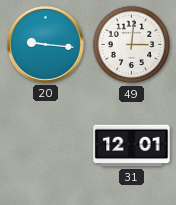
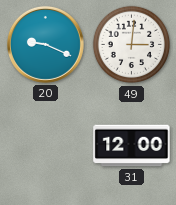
20: 9:16 -> 9:19 (45, 44)
31: 12:01 -> 12:00 (132, 146)
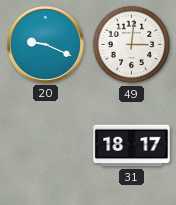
31: 12:00 -> 18:17 (132, 146)
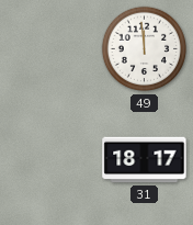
20: 9:19 -> none (45, 44)
49: 3:01 -> 11:59 (145, 49)
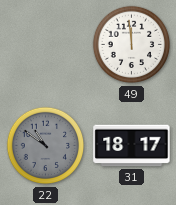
22: none -> 10:51 (46, 146)
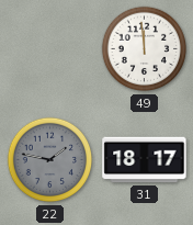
22: 10:51 -> 1:47 (50, 160)
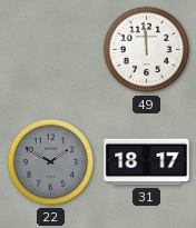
22: 1:47 -> 1:50 (51, 162)
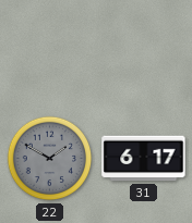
49: 11:59 -> none (147, 50)
31: 18:17 -> 6:17 (144, 159)
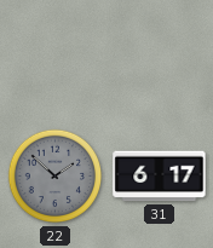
22: 1:50 -> 1:52 (56, 177)
